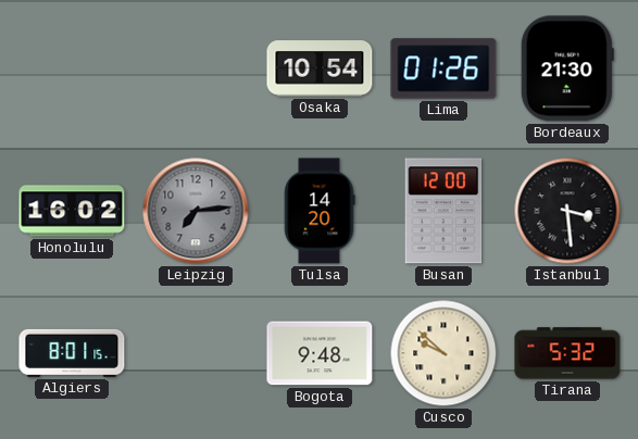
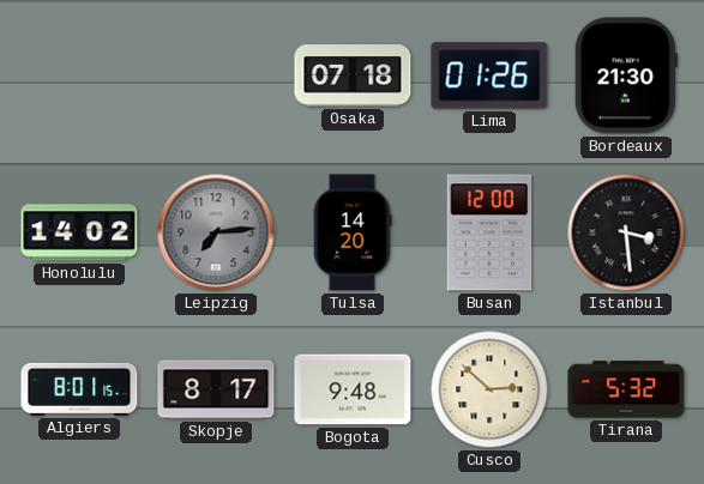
Osaka: 10:54 -> 07:18 (353, 75)
Honolulu: 16:02 -> 14:02 (79, 232)
Skopje: none -> 8:17 (216, 389)
Cusco: 9:52 -> 2:52 (489, 389)
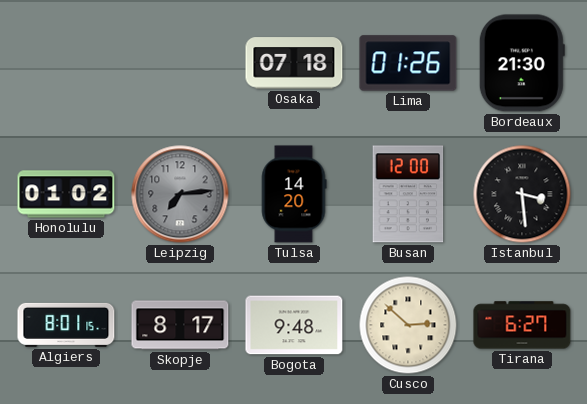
Honolulu: 14:02 -> 01:02 (66, 194)
Tirana: 5:32 -> 6:27 (522, 325)
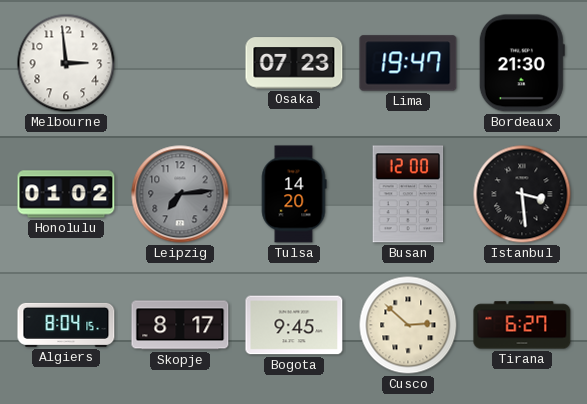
Melbourne: none -> 2:59 (66, 63)
Osaka: 07:18 -> 07:23 (294, 63)
Lima: 01:26 -> 19:47 (408, 63)
Algiers: 8:01 -> 8:04 (66, 325)
Bogota: 9:48 -> 9:45 (294, 325)
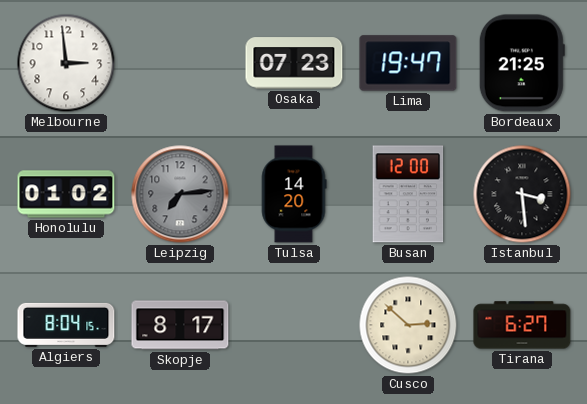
Bordeaux: 21:30 -> 21:25 (522, 63)
Bogota: 9:45 -> none (294, 325)
